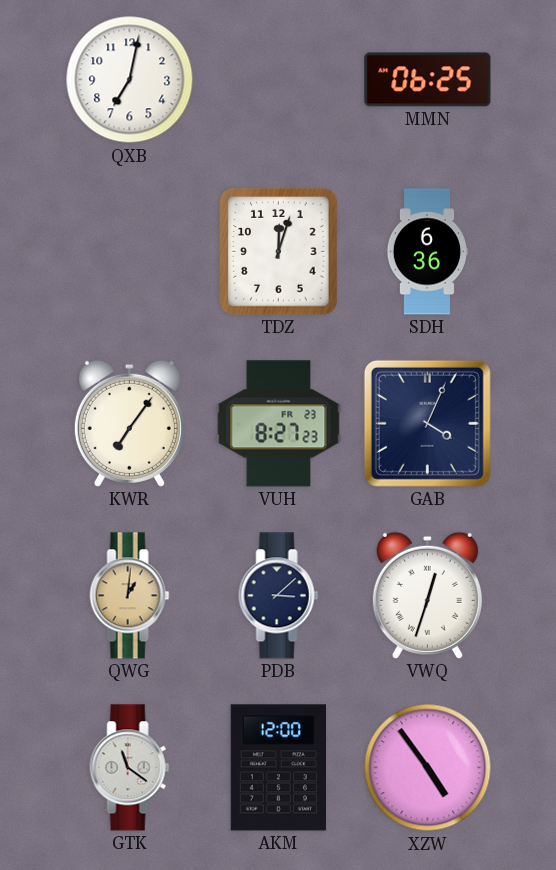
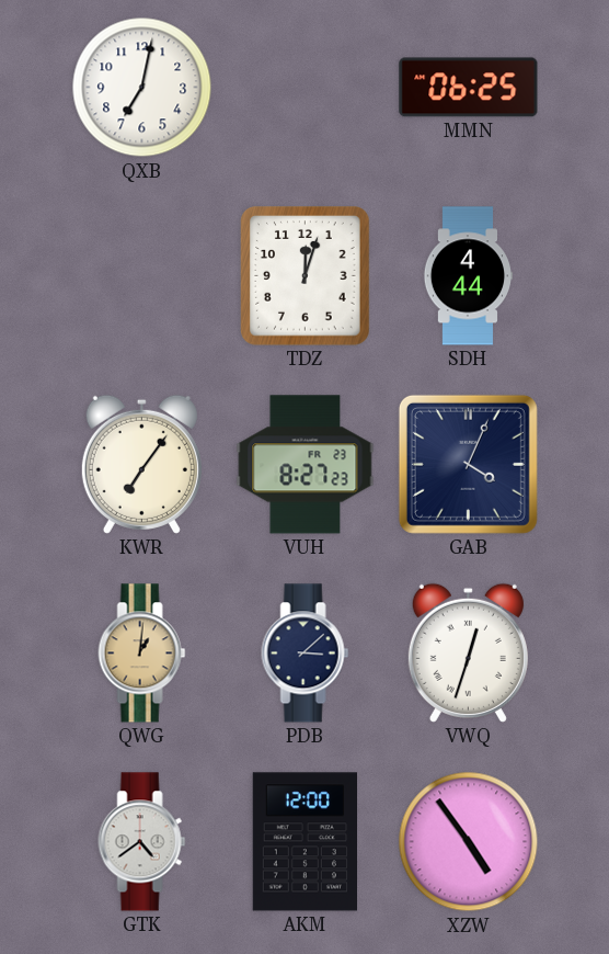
SDH: 6:36 -> 4:44 (467, 276)
GTK: 11:21 -> 4:39 (142, 842)
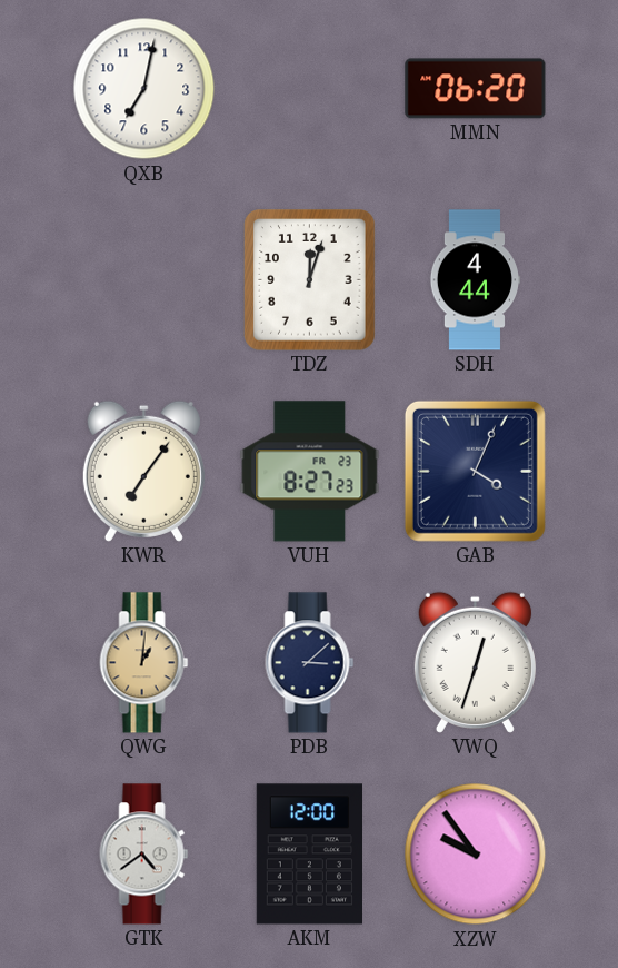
MMN: 06:25 -> 06:20 (476, 89)
XZW: 4:54 -> 9:54 (476, 855)
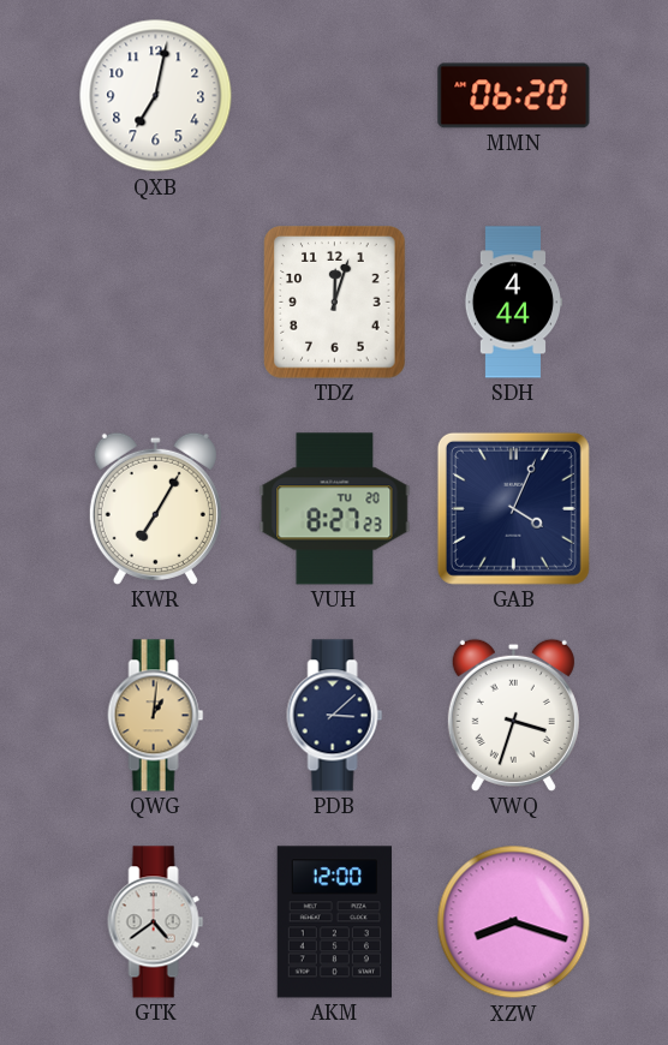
KWR: 7:06 -> 7:05 (155, 508)
VUH date: FR 23 -> TU 20 (335, 509)
VWQ: 12:33 -> 3:33 (513, 715)
XZW: 9:54 -> 8:18 (514, 922)
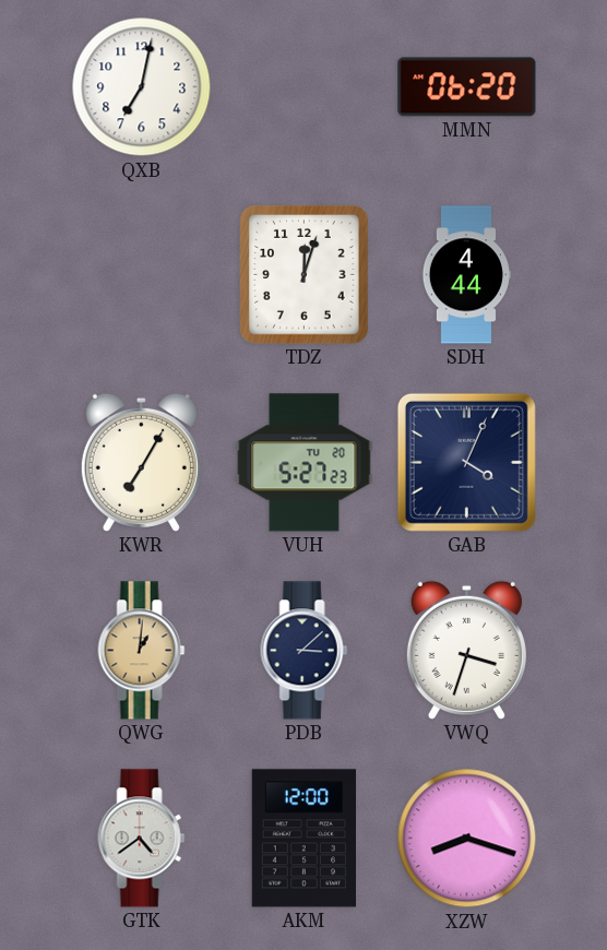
VUH: 8:27 -> 5:27 (305, 463)
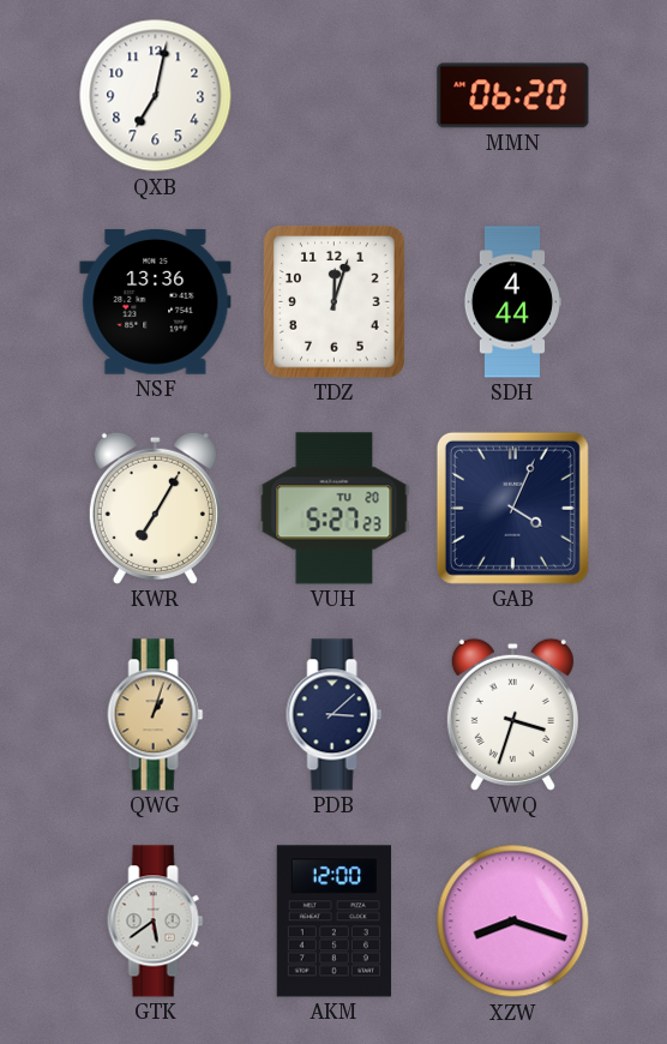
NSF: none -> 13:36 (156, 301)
QWG: 1:01 -> 1:03 (156, 715)
GTK: 4:39 -> 5:39 (156, 922)
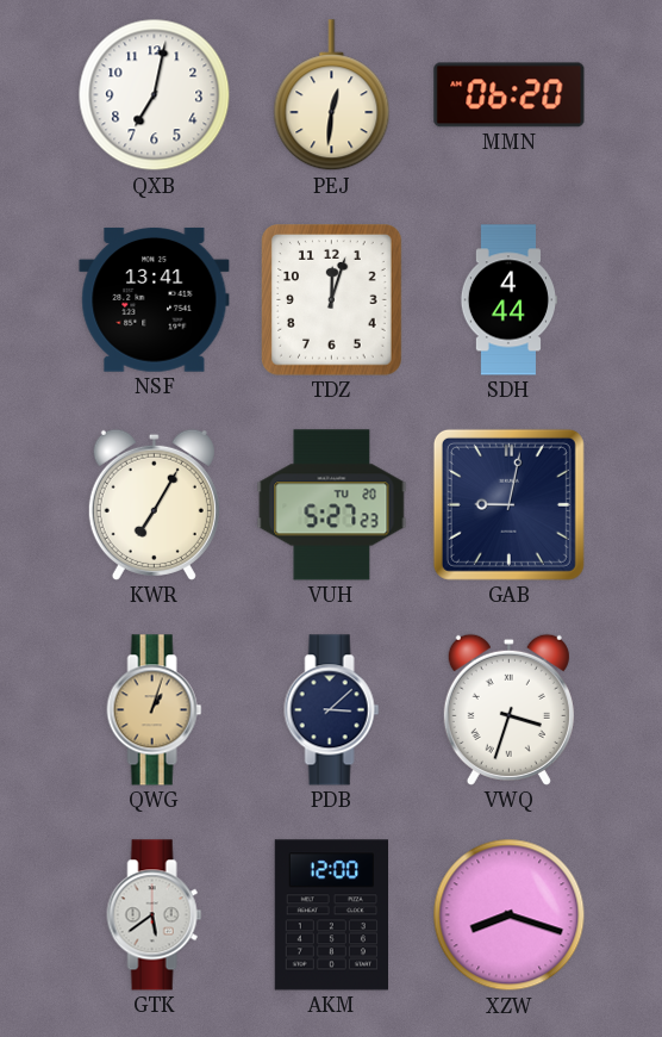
PEJ: none -> 12:31 (332, 95)
NSF: 13:36 -> 13:41 (155, 299)
GAB: 4:04 -> 9:02 (508, 504)
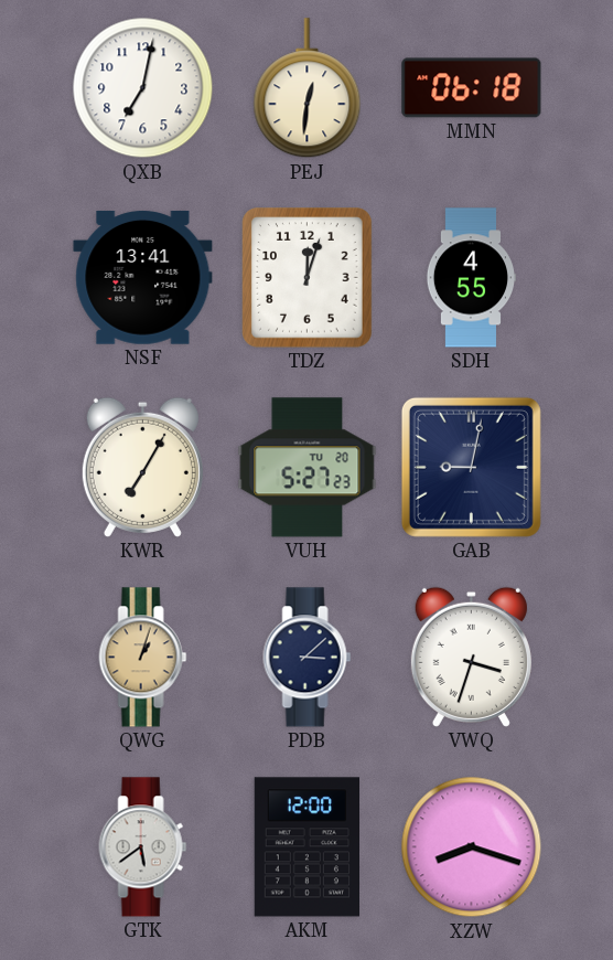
MMN: 06:20 -> 06:18 (472, 88)
SDH: 4:44 -> 4:55 (470, 278)
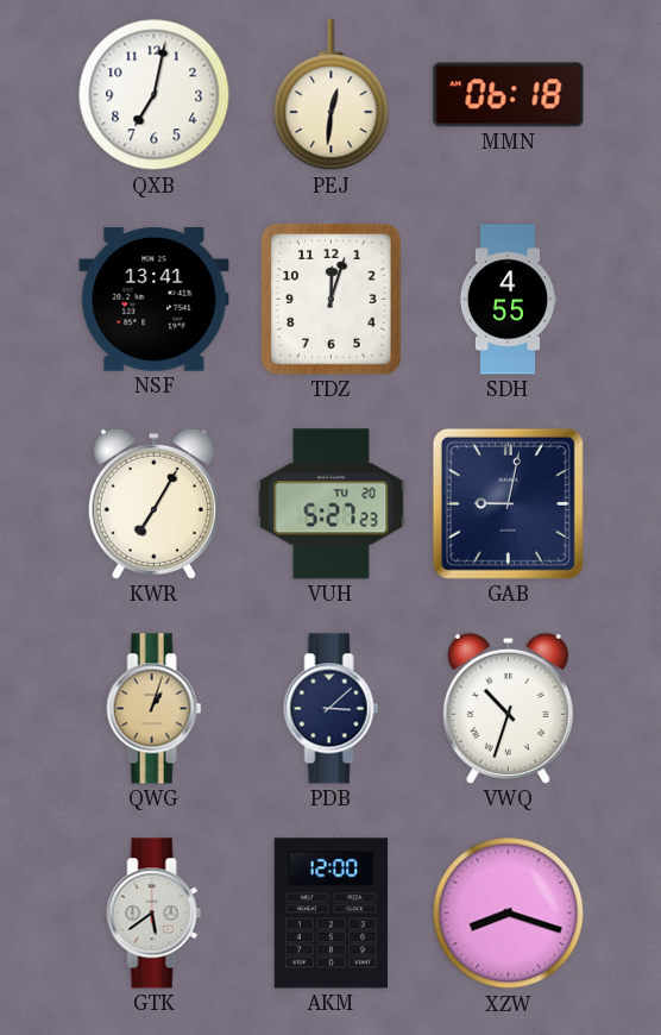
VWQ: 3:33 -> 10:33 (508, 708)
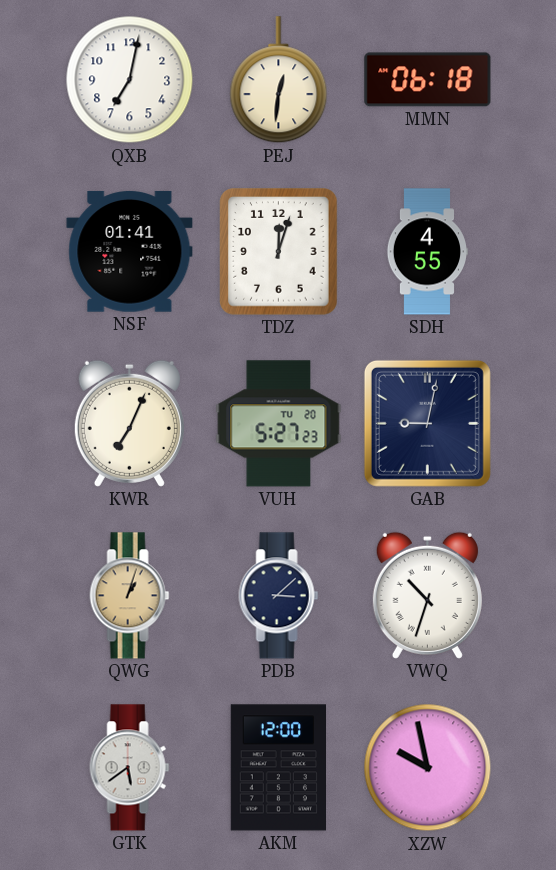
NSF: 13:41 -> 01:41 (130, 251)
KWR: 7:05 -> 7:04 (129, 423)
XZW: 8:18 -> 9:58 (428, 768)
